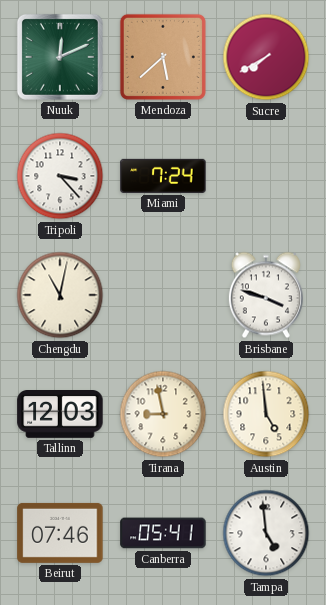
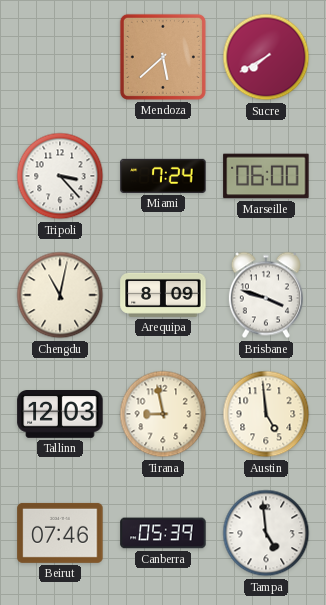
Nuuk: 12:11 -> none (60, 57)
Marseille: none -> 06:00 (266, 176)
Arequipa: none -> 8:09 (163, 295)
Canberra: 05:41 -> 05:39 (163, 533)
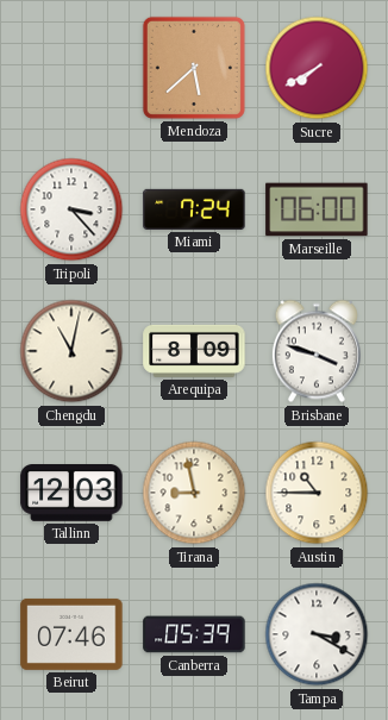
Austin: 4:59 -> 10:45 (317, 493)
Tampa: 4:59 -> 3:20 (317, 634)
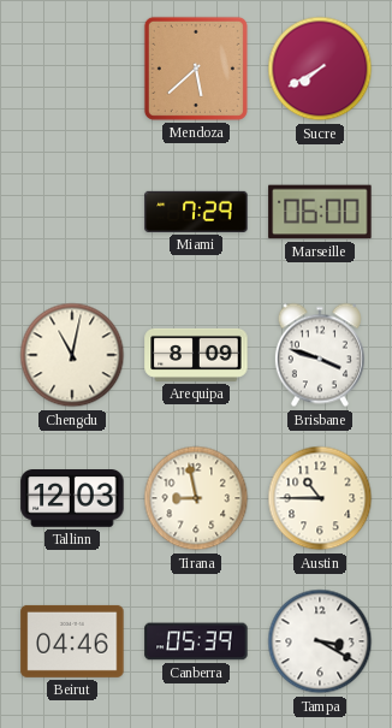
Tripoli: 3:23 -> none (71, 209)
Miami: 7:24 -> 7:29 (196, 212)
Beirut: 07:46 -> 04:46 (72, 641)
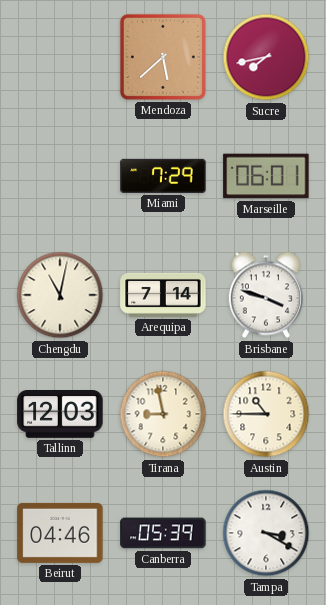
Sucre: 7:40 -> 7:43 (266, 57)
Marseille: 06:00 -> 06:01 (266, 176)
Arequipa: 8:09 -> 7:14 (163, 295)
